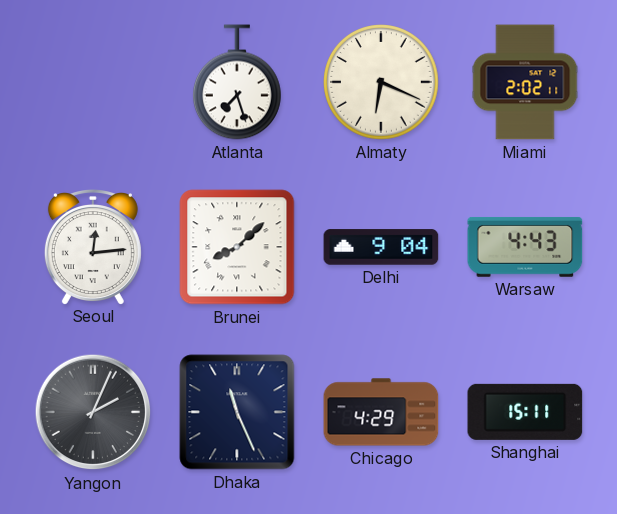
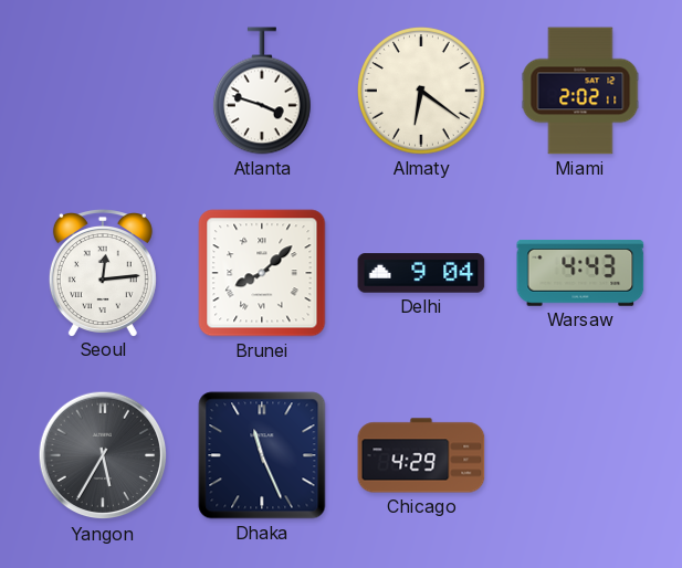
Atlanta: 7:27 -> 3:48 (262, 91)
Almaty: 6:19 -> 6:21 (422, 92)
Yangon: 2:04 -> 5:35 (103, 455)
Shanghai: 15:11 -> none (525, 412)
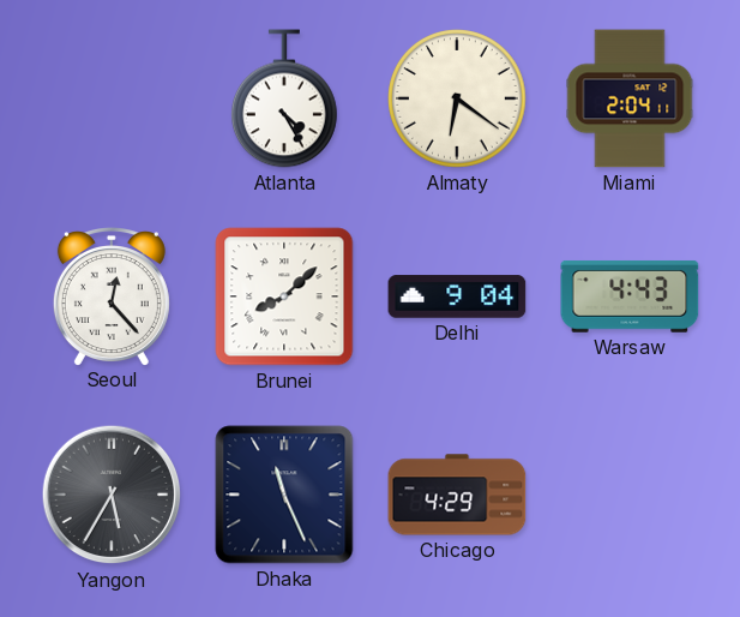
Atlanta: 3:48 -> 4:25 (284, 98)
Miami: 2:02 -> 2:04 (630, 98)
Seoul: 12:14 -> 12:23 (112, 296)
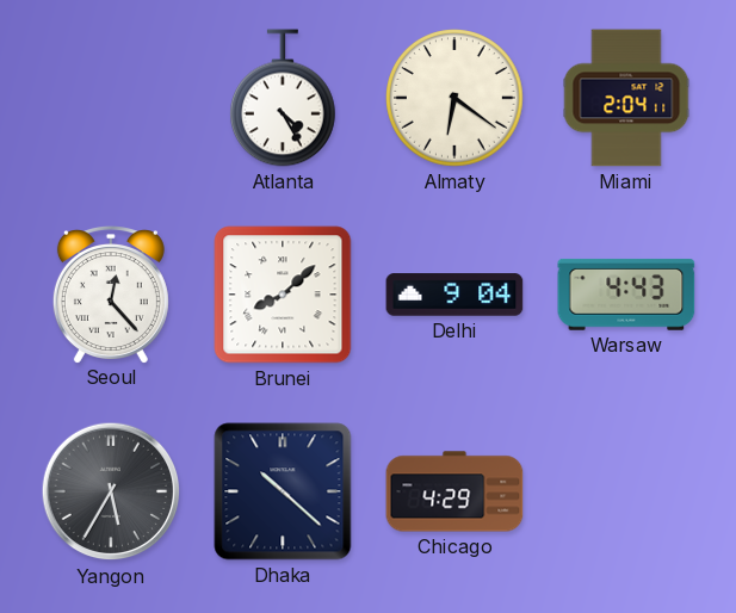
Dhaka: 11:26 -> 10:22 (283, 491)
